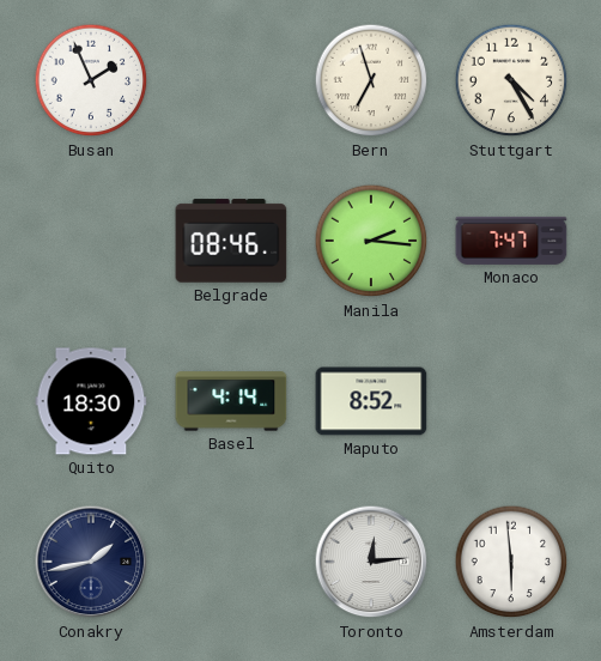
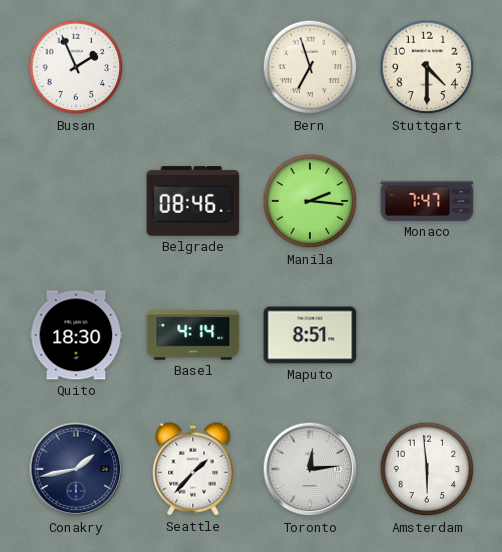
Stuttgart: 4:25 -> 4:30 (427, 67)
Maputo: 8:52 -> 8:51 (310, 335)
Seattle: none -> 1:37 (193, 469)
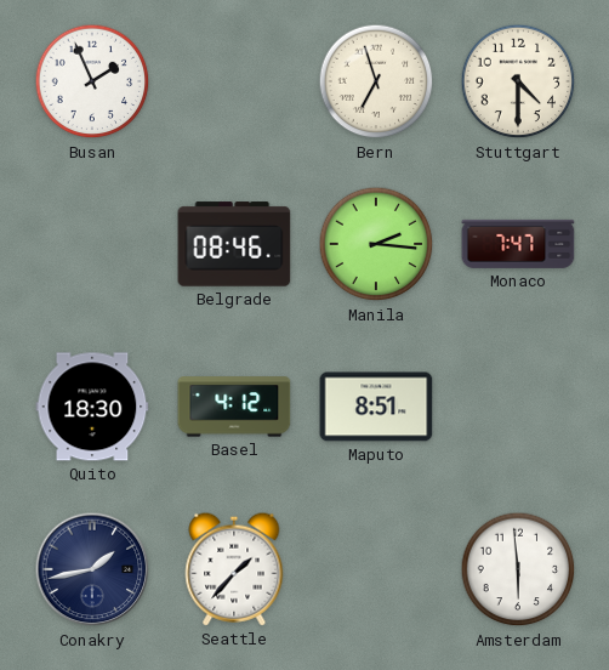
Basel: 4:14 -> 4:12 (234, 407)
Toronto: 12:14 -> none (310, 469)
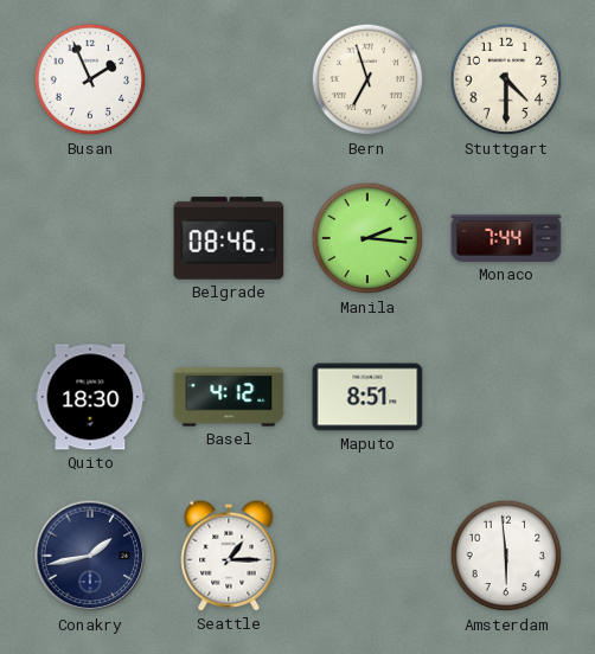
Monaco: 7:47 -> 7:44 (506, 238)
Seattle: 1:37 -> 1:15 (229, 556)
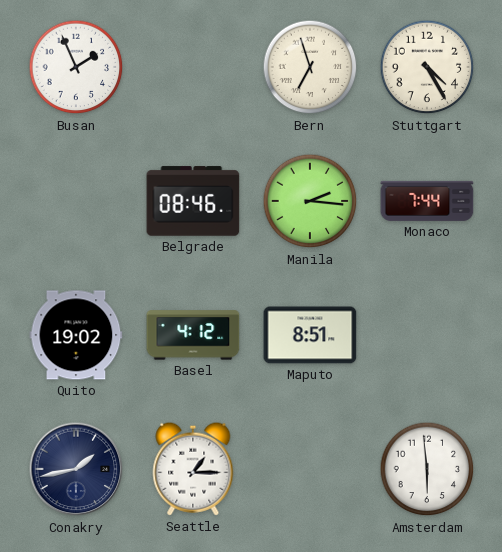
Stuttgart: 4:30 -> 4:25 (427, 67)
Quito: 18:30 -> 19:02 (76, 335)
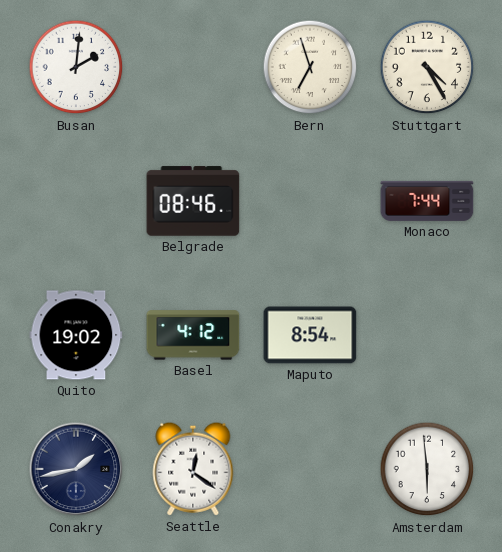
Busan: 1:56 -> 2:01 (76, 67)
Manila: 2:16 -> none (310, 201)
Maputo: 8:51 -> 8:54 (310, 335)
Seattle: 1:15 -> 12:21 (193, 469)
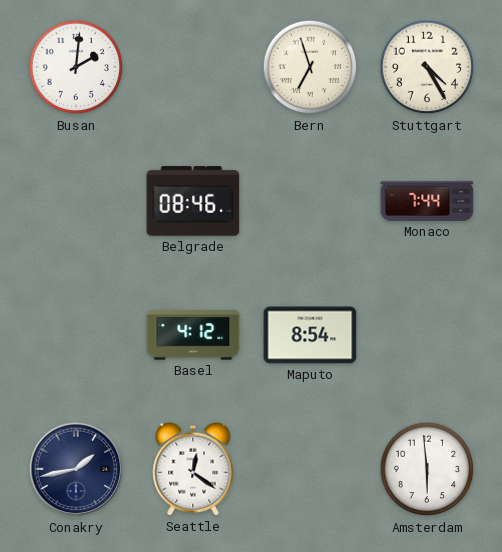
Quito: 19:02 -> none (76, 335)
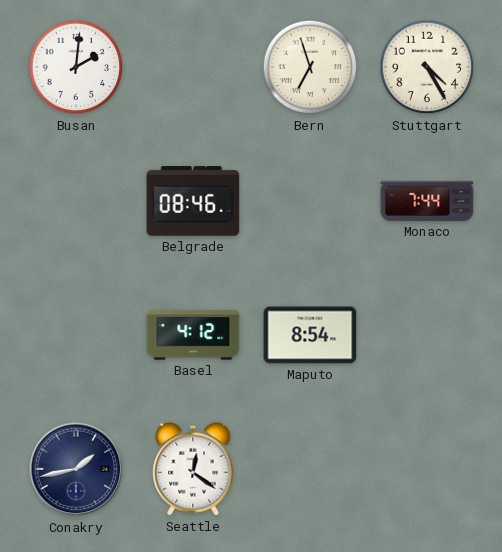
Amsterdam: 5:59 -> none (427, 469)
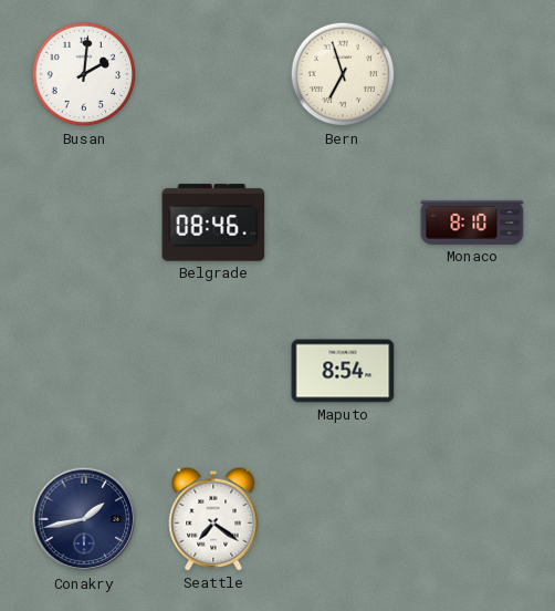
Stuttgart: 4:25 -> none (427, 67)
Monaco: 7:44 -> 8:10 (472, 222)
Basel: 4:12 -> none (193, 335)
Seattle: 12:21 -> 7:21 (213, 519)
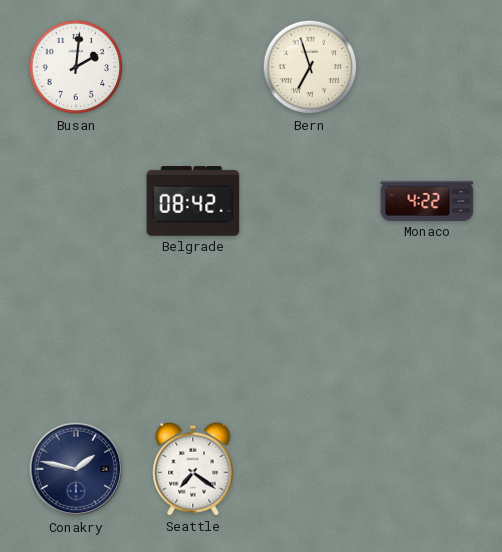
Belgrade: 08:46 -> 08:42 (193, 201)
Monaco: 8:10 -> 4:22 (427, 201)
Maputo: 8:54 -> none (343, 371)
Conakry: 1:43 -> 1:47 (76, 469)
